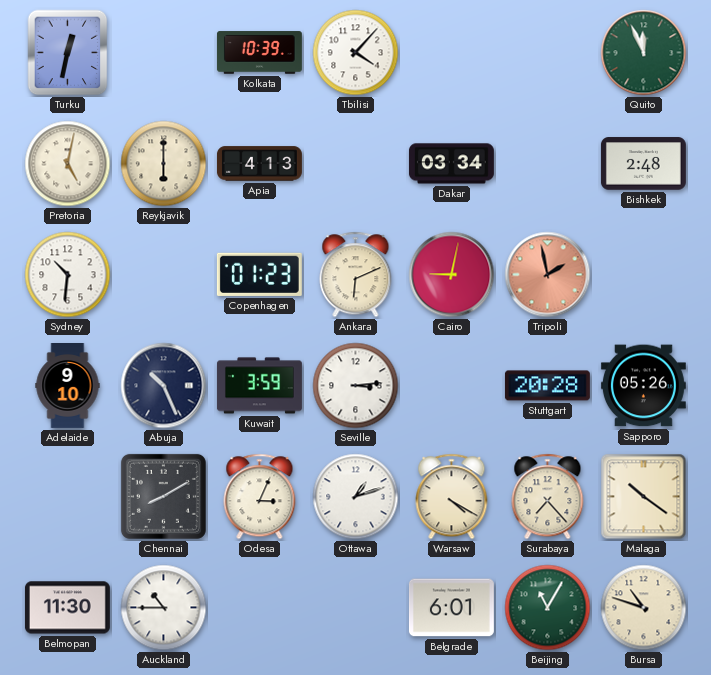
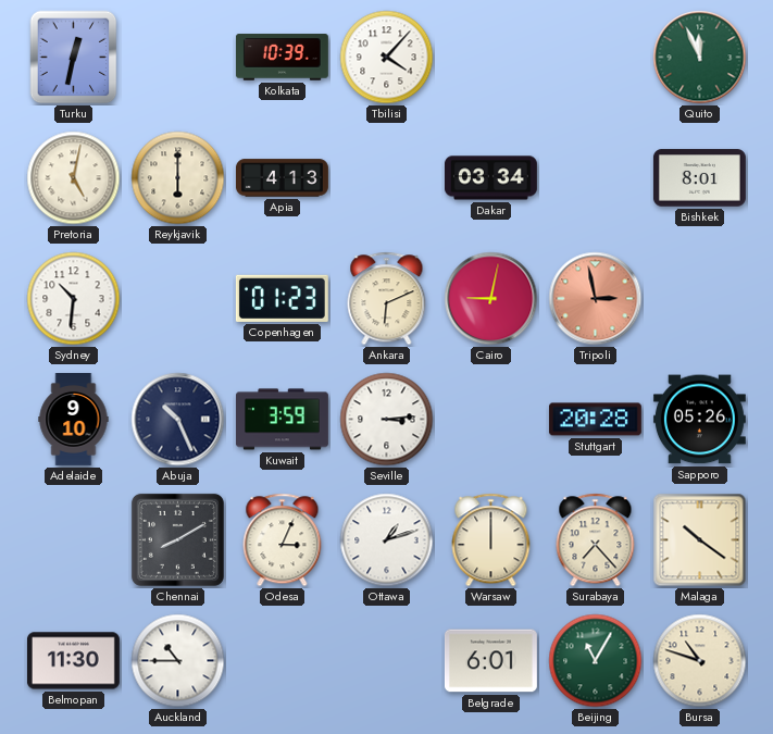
Bishkek: 2:48 -> 8:01 (699, 178)
Tripoli: 1:58 -> 2:58 (596, 299)
Warsaw: 4:20 -> 12:00 (491, 540)
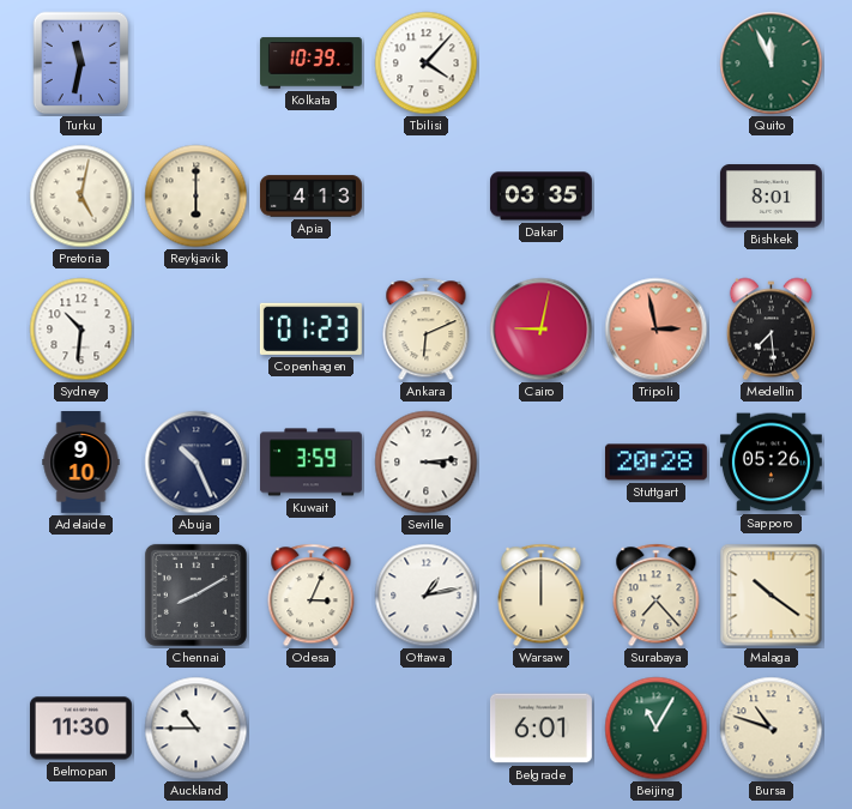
Turku: 12:32 -> 11:32 (81, 64)
Dakar: 03:34 -> 03:35 (540, 197)
Medellin: none -> 7:29 (771, 330)
Ottawa: 1:12 -> 1:13 (427, 596)
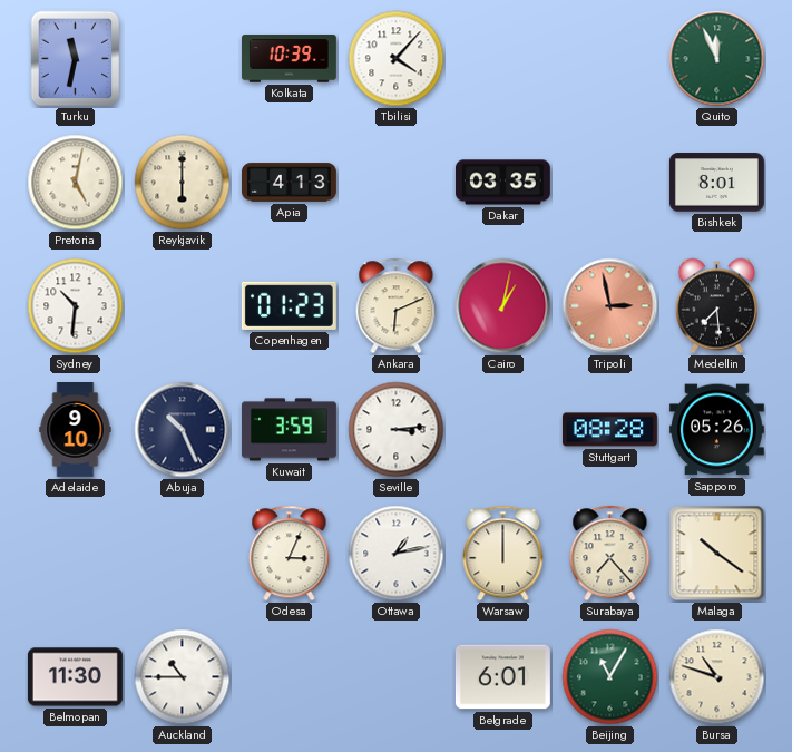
Cairo: 9:02 -> 1:02 (503, 306)
Stuttgart: 20:28 -> 08:28 (609, 430)
Chennai: 8:10 -> none (195, 594)
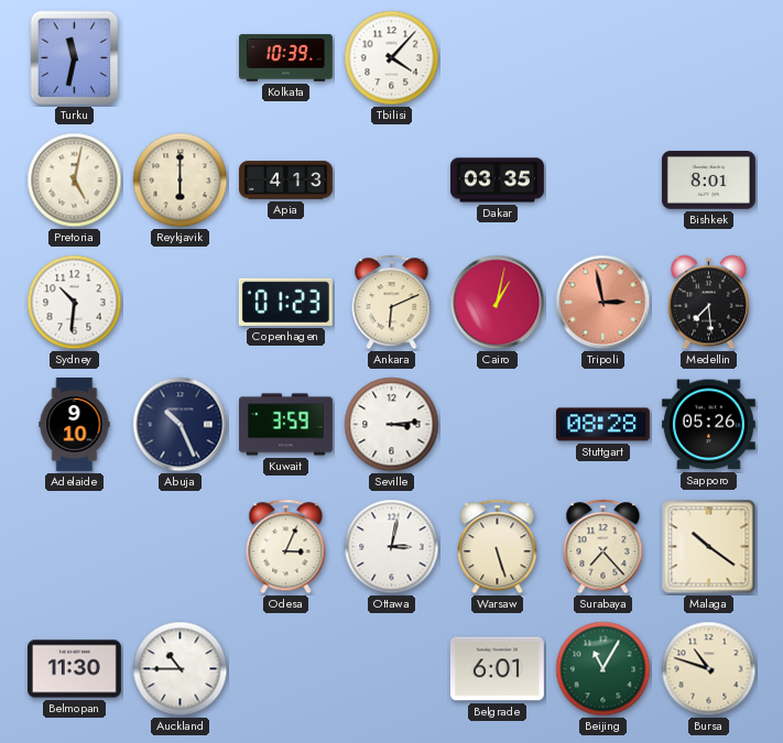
Quito: 11:56 -> none (717, 59)
Ottawa: 1:13 -> 3:02 (392, 547)
Warsaw: 12:00 -> 5:27 (498, 547)
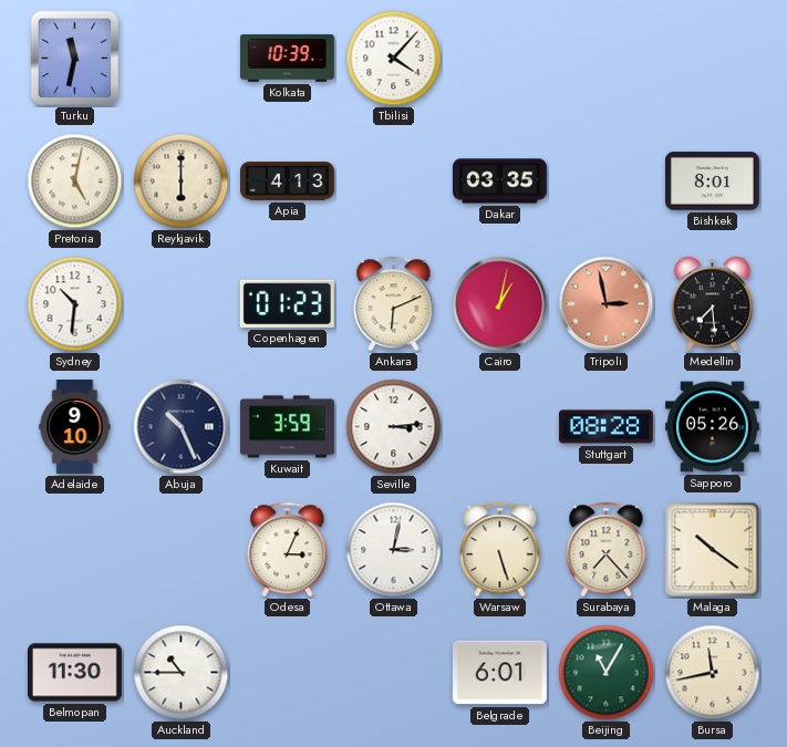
Bursa: 10:48 -> 11:43 (713, 673)
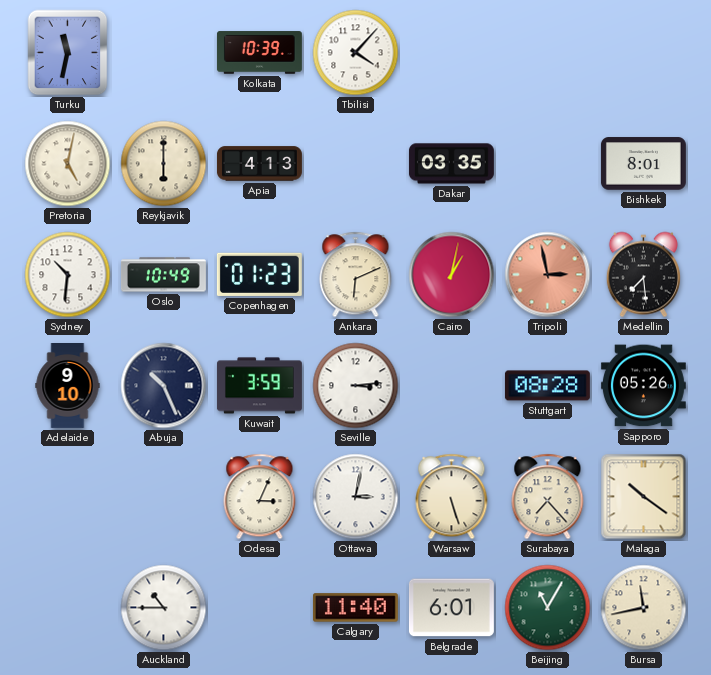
Oslo: none -> 10:49 (163, 275)
Belmopan: 11:30 -> none (74, 673)
Calgary: none -> 11:40 (355, 608)
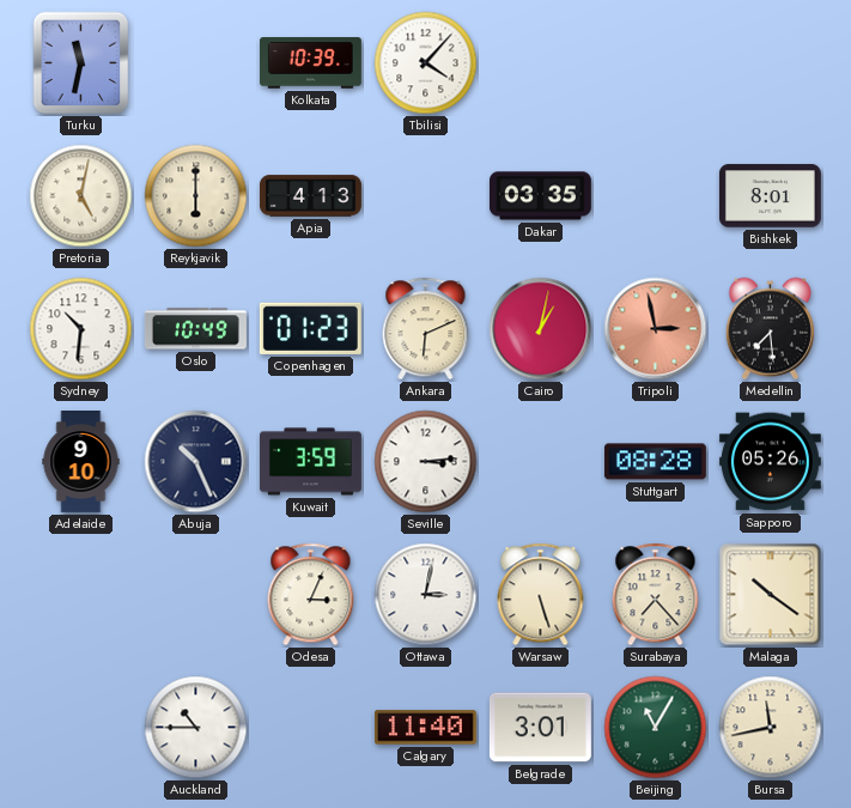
Belgrade: 6:01 -> 3:01 (540, 728)
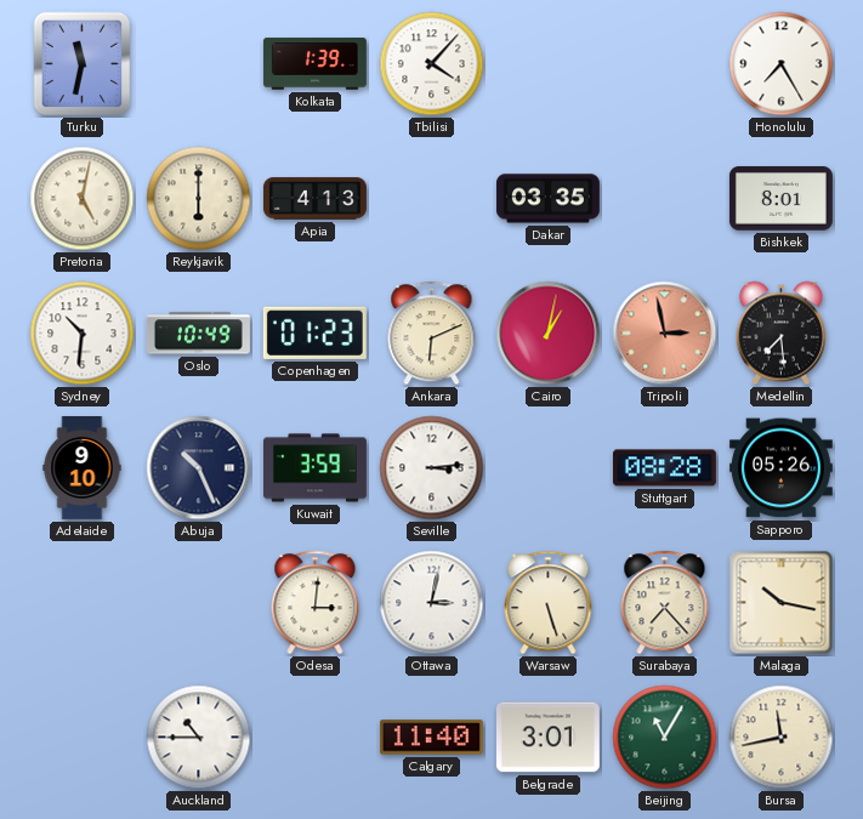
Kolkata: 10:39 -> 1:39 (314, 64)
Honolulu: none -> 7:25 (782, 64)
Odesa: 3:04 -> 3:01 (316, 603)
Malaga: 10:21 -> 10:17 (782, 603)
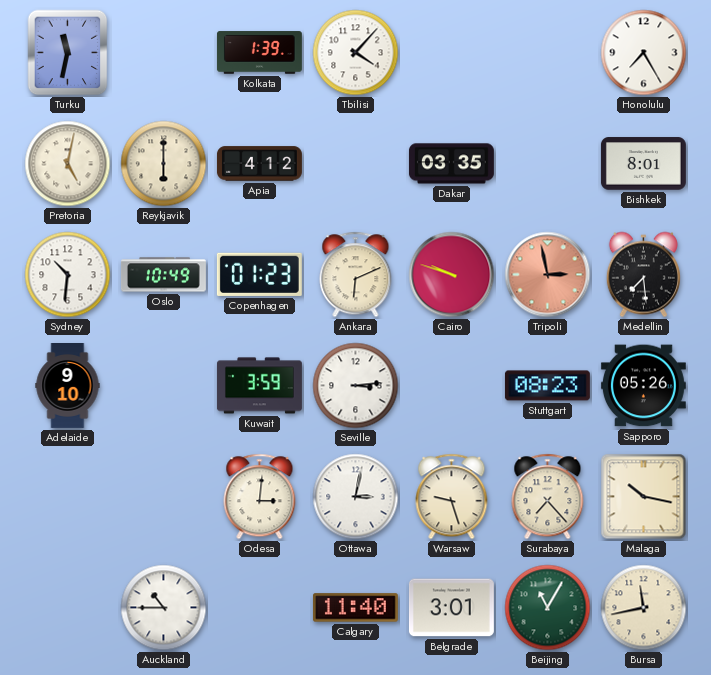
Apia: 4:13 -> 4:12 (260, 164)
Cairo: 1:02 -> 9:48 (452, 275)
Abuja: 10:26 -> none (199, 468)
Stuttgart: 08:28 -> 08:23 (547, 386)
Warsaw: 5:27 -> 9:27 (452, 497)
